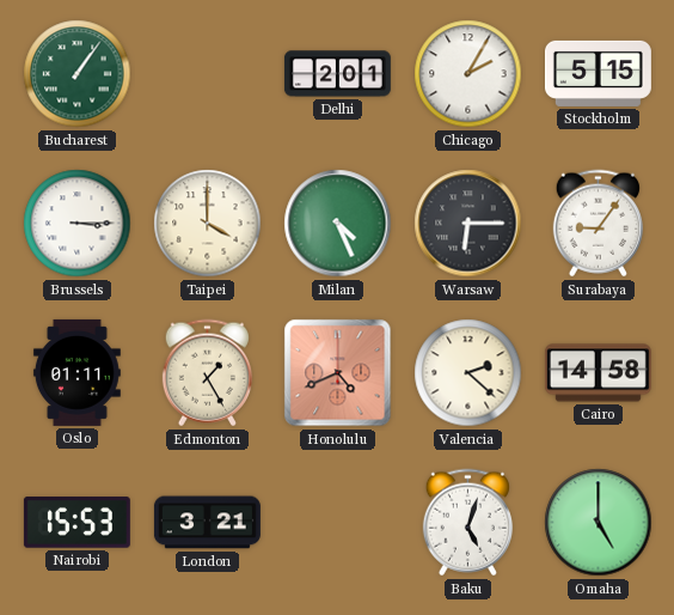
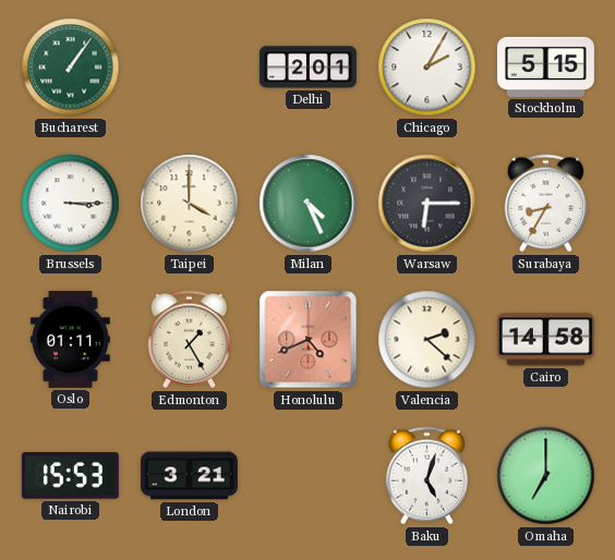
Surabaya: 9:06 -> 8:35 (545, 204)
Omaha: 5:00 -> 7:00 (546, 476)
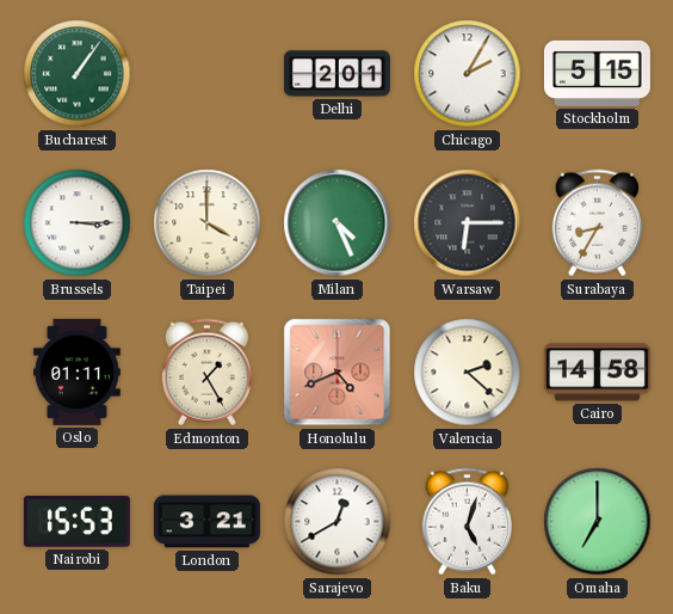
Sarajevo: none -> 12:40 (338, 522)
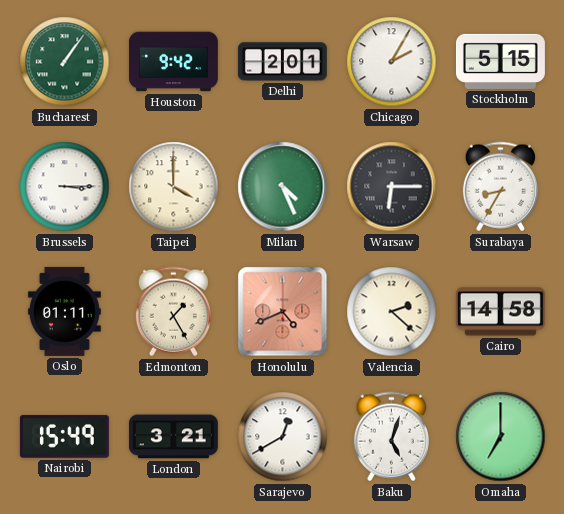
Houston: none -> 9:42 (173, 62)
Nairobi: 15:53 -> 15:49 (64, 437)
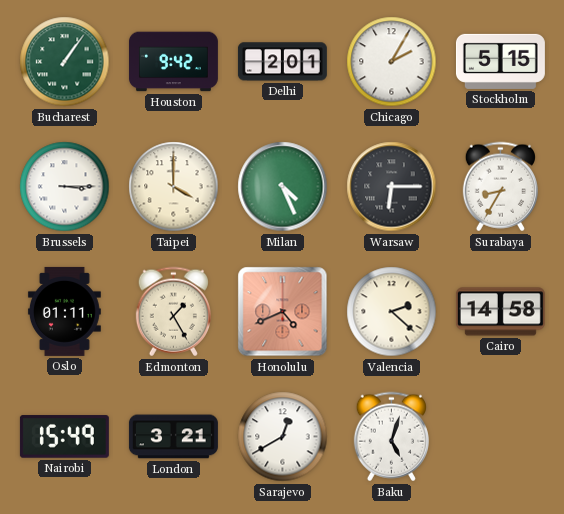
Omaha: 7:00 -> none (501, 437)
